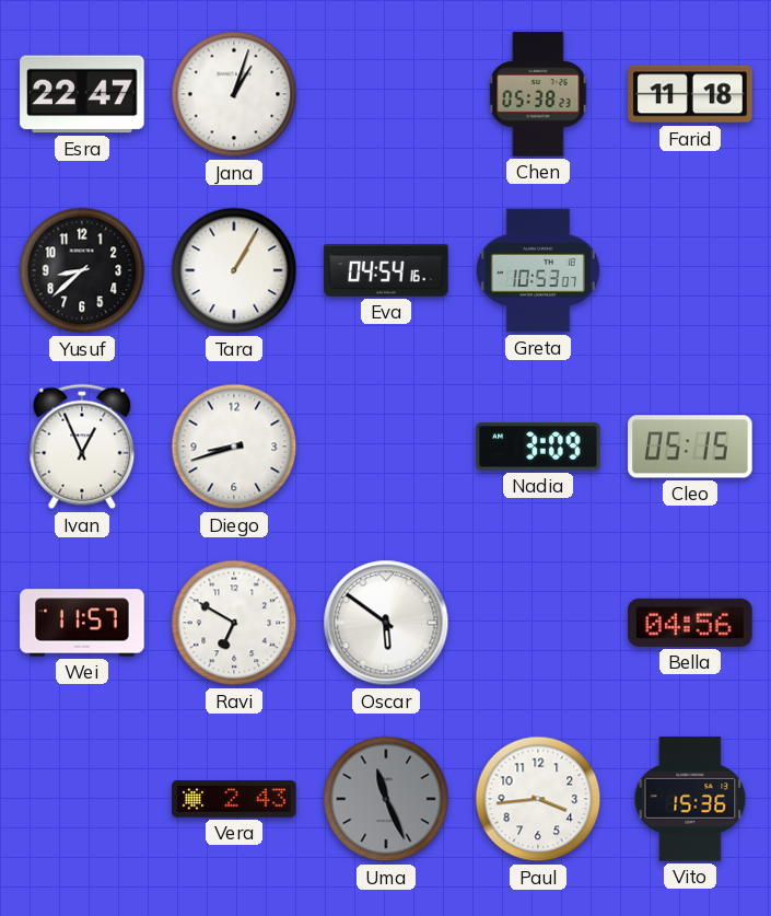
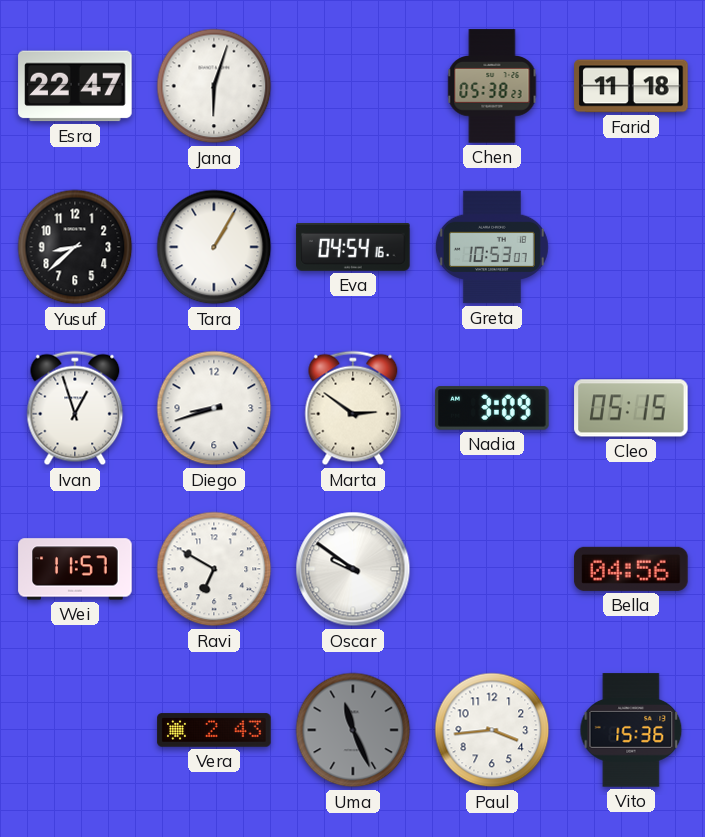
Jana: 1:03 -> 6:03 (214, 86)
Ivan: 12:56 -> 12:57 (75, 408)
Marta: none -> 2:51 (353, 408)
Oscar: 5:51 -> 9:51 (353, 569)
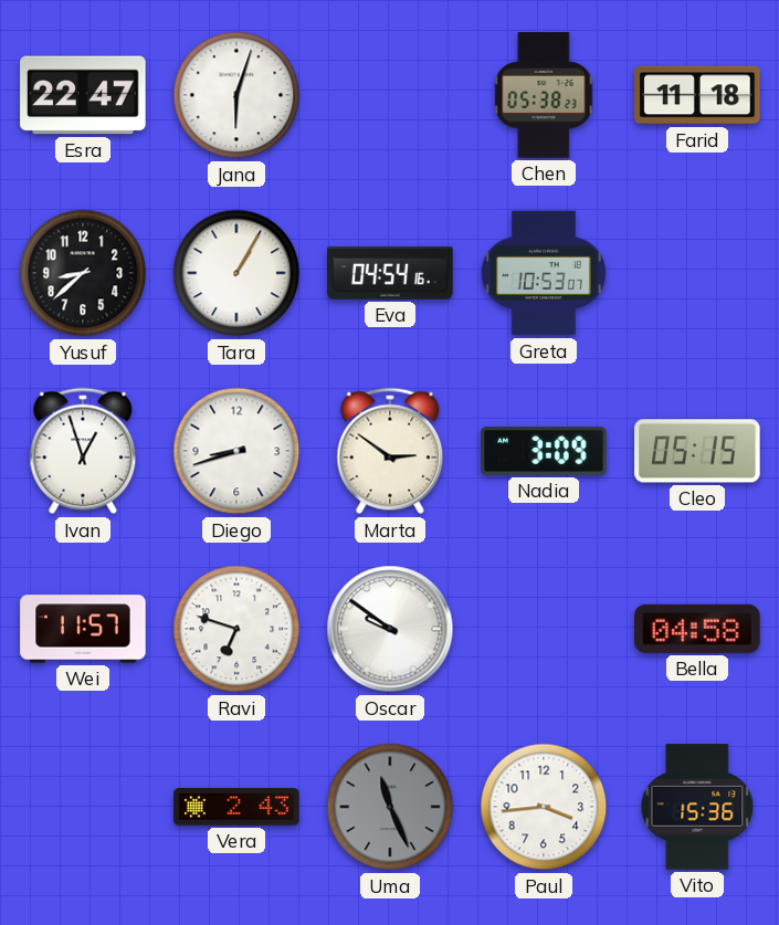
Ravi: 6:50 -> 6:48 (236, 629)
Bella: 04:56 -> 04:58 (697, 629)
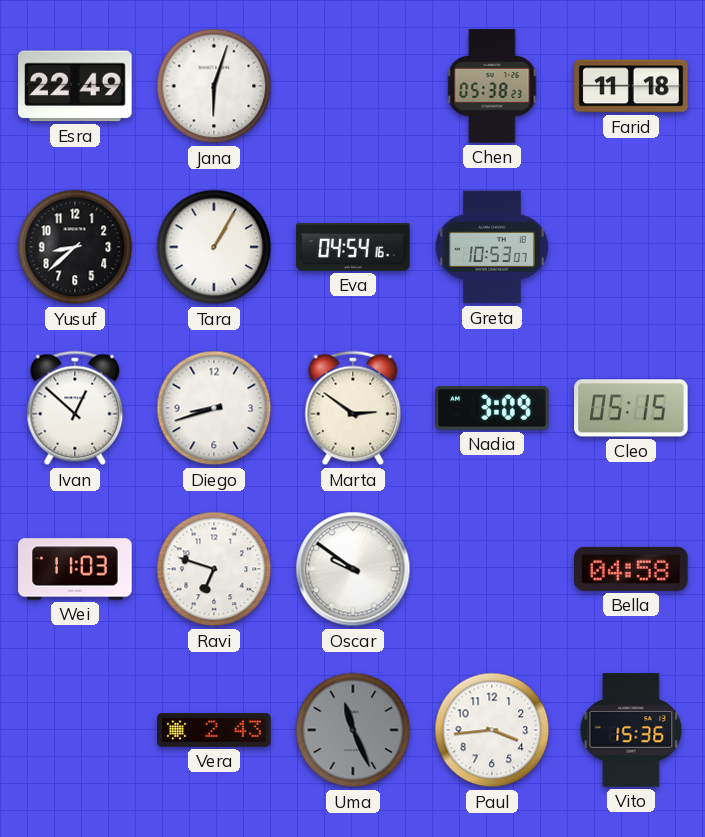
Esra: 22:47 -> 22:49 (75, 86)
Ivan: 12:57 -> 12:52 (75, 408)
Wei: 11:57 -> 11:03 (75, 569)
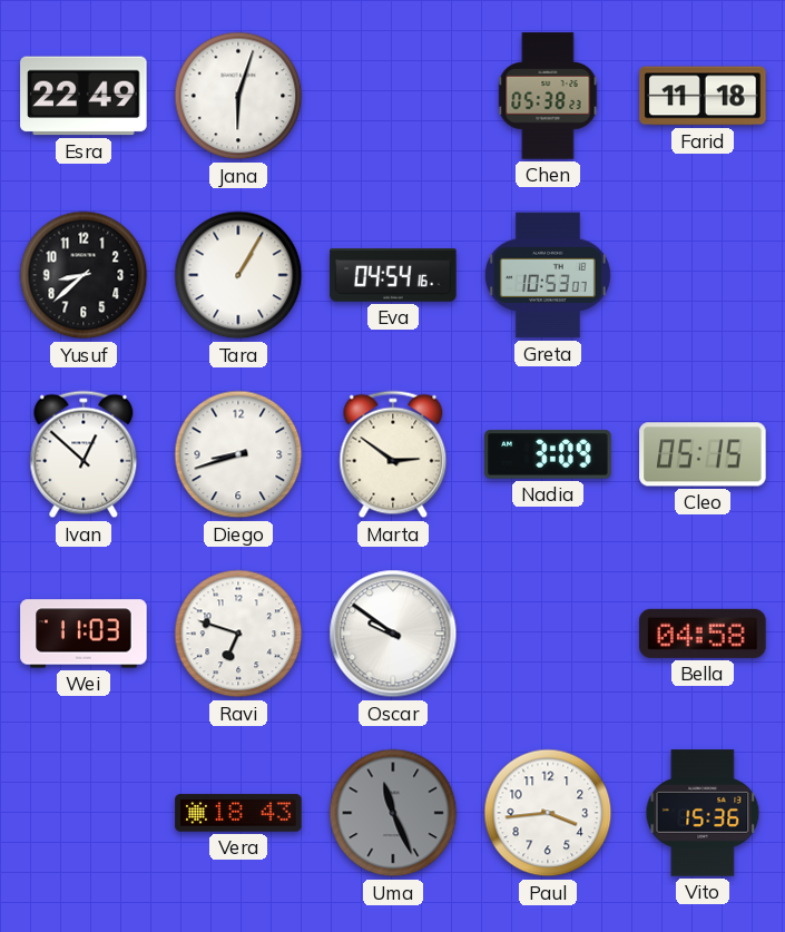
Vera: 2:43 -> 18:43 (238, 813)
